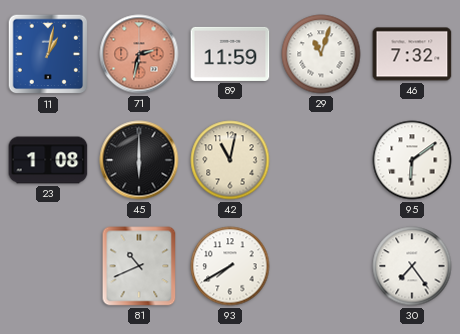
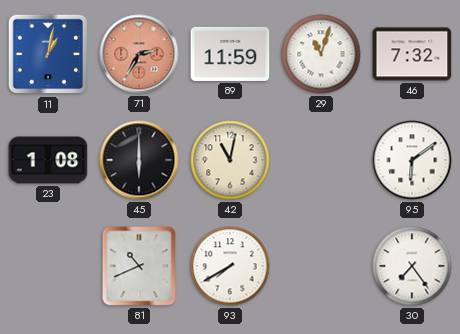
71: 2:32 -> 2:35 (139, 54)
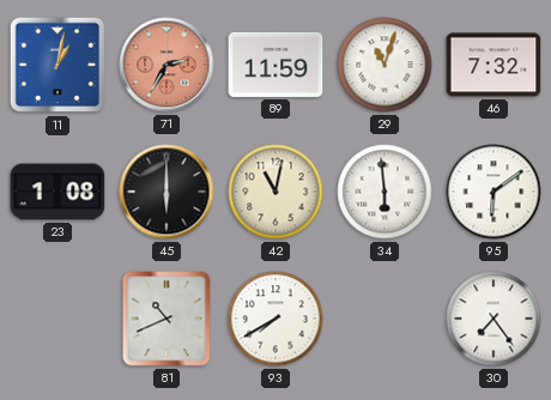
34: none -> 5:59 (385, 192)
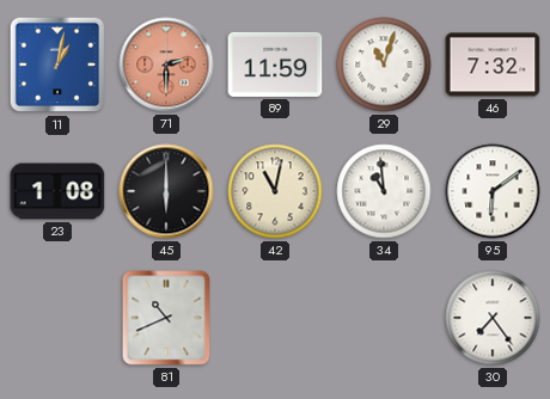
71: 2:35 -> 2:30 (166, 65)
34: 5:59 -> 10:59 (384, 191)
93: 7:40 -> none (275, 319)
